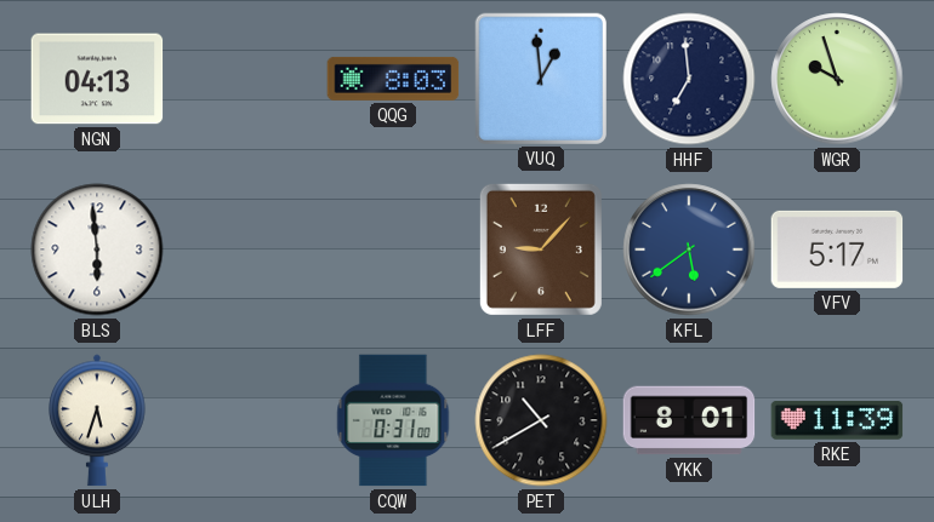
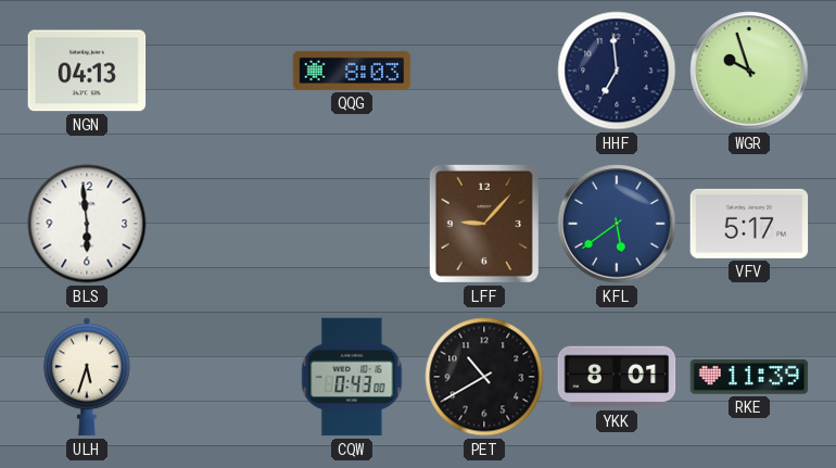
VUQ: 12:59 -> none (540, 78)
CQW: 0:31 -> 0:43 (352, 377)
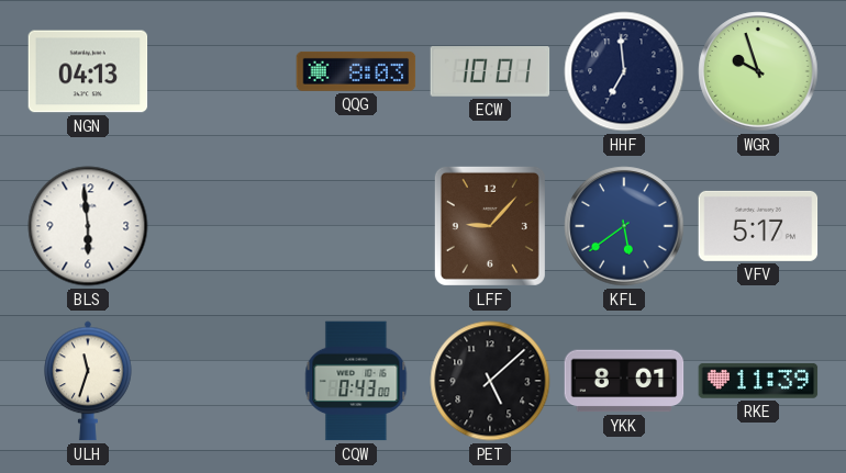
ECW: none -> 10:01 (490, 72)
ULH: 5:33 -> 11:33 (88, 381)
PET: 10:40 -> 5:08 (490, 381)
